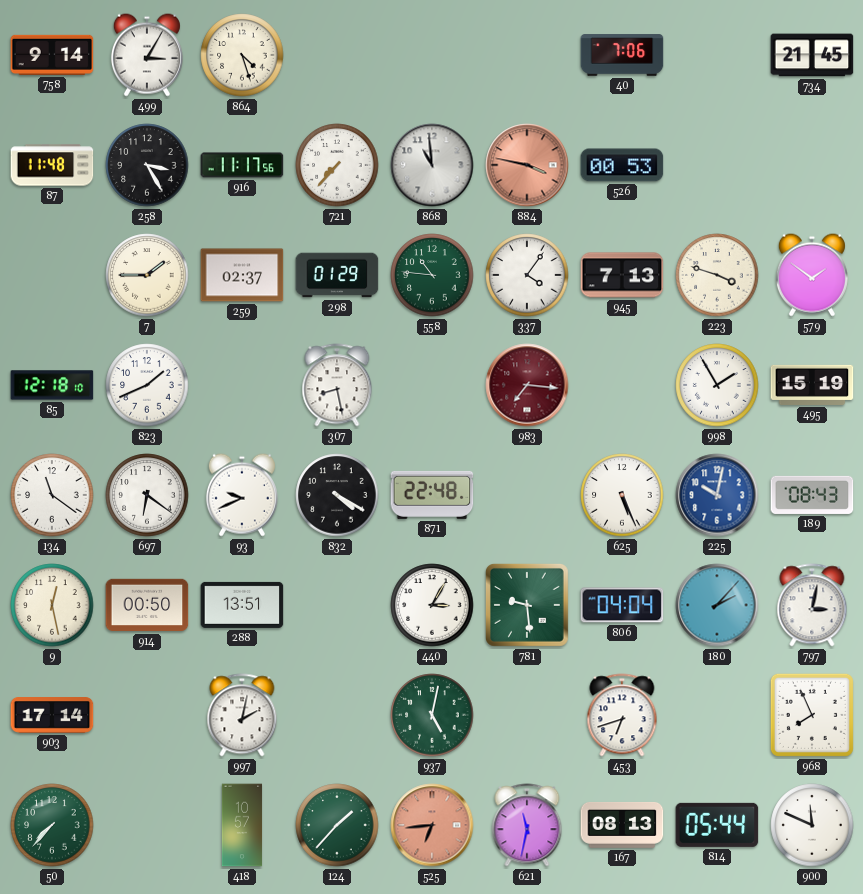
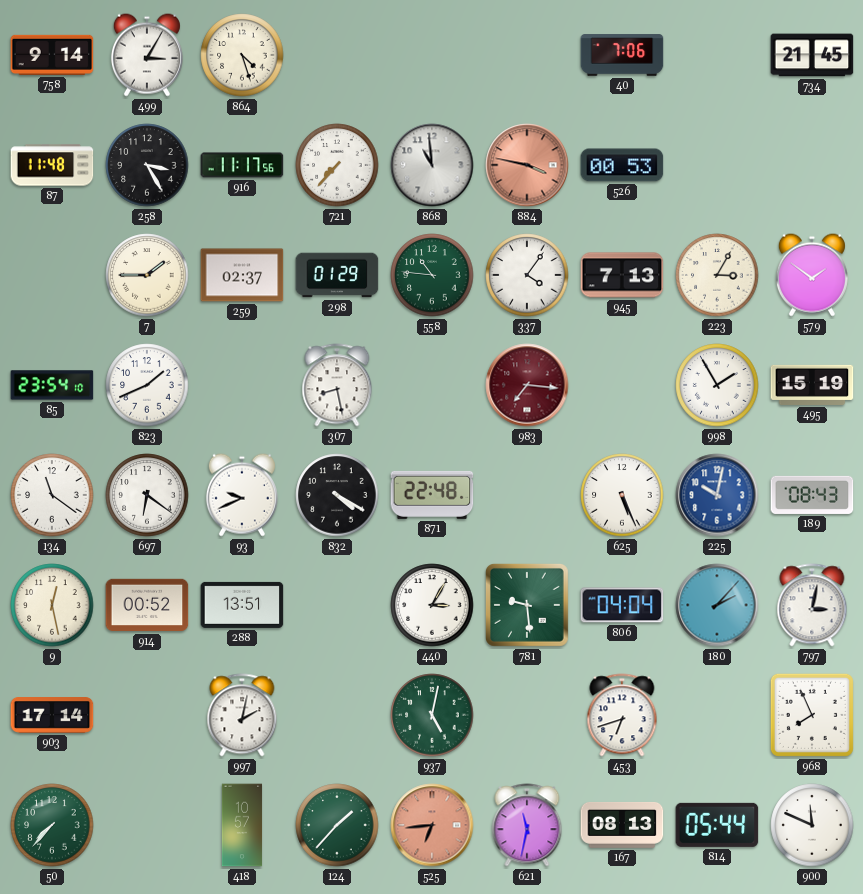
223: 3:48 -> 3:05 (717, 275)
85: 12:18 -> 23:54 (52, 385)
914: 00:50 -> 00:52 (147, 605)
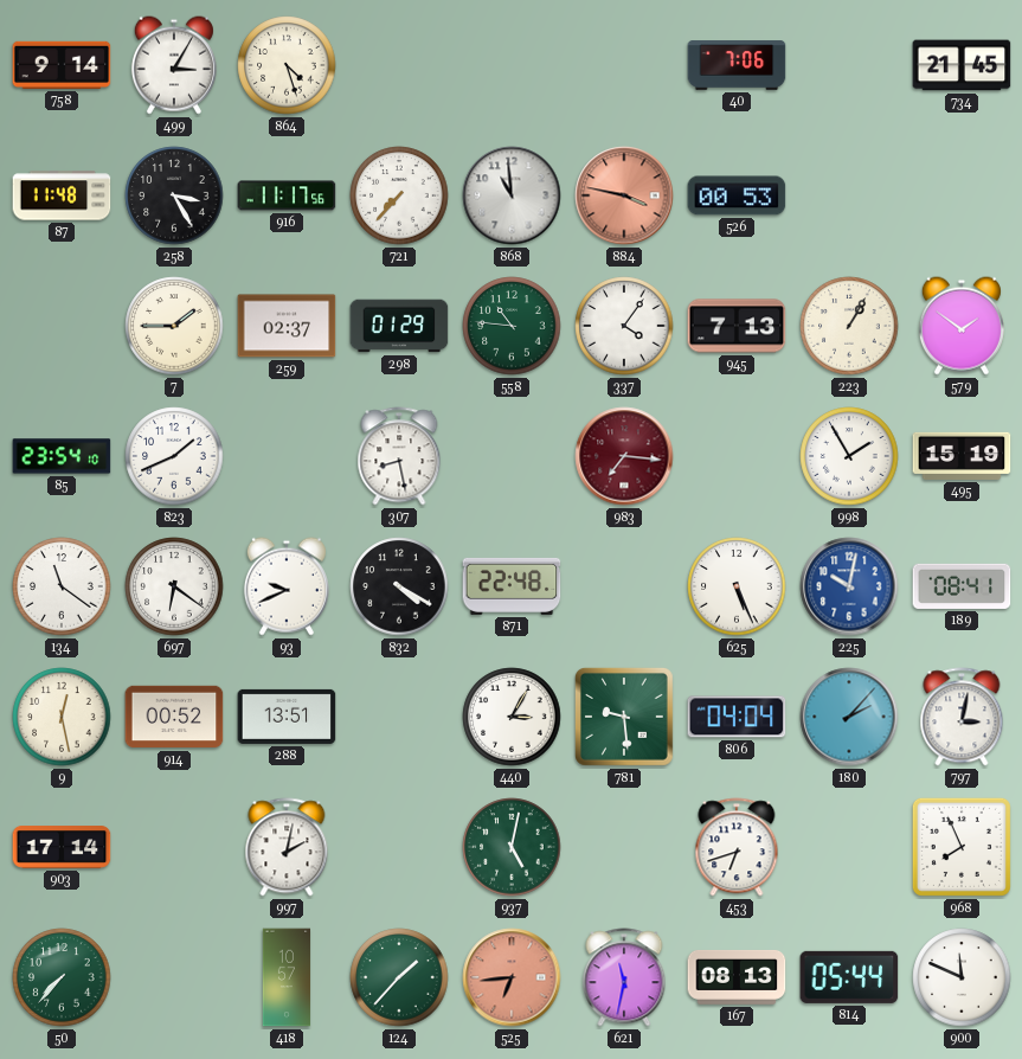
223: 3:05 -> 1:05 (849, 326)
189: 08:43 -> 08:41 (962, 586)
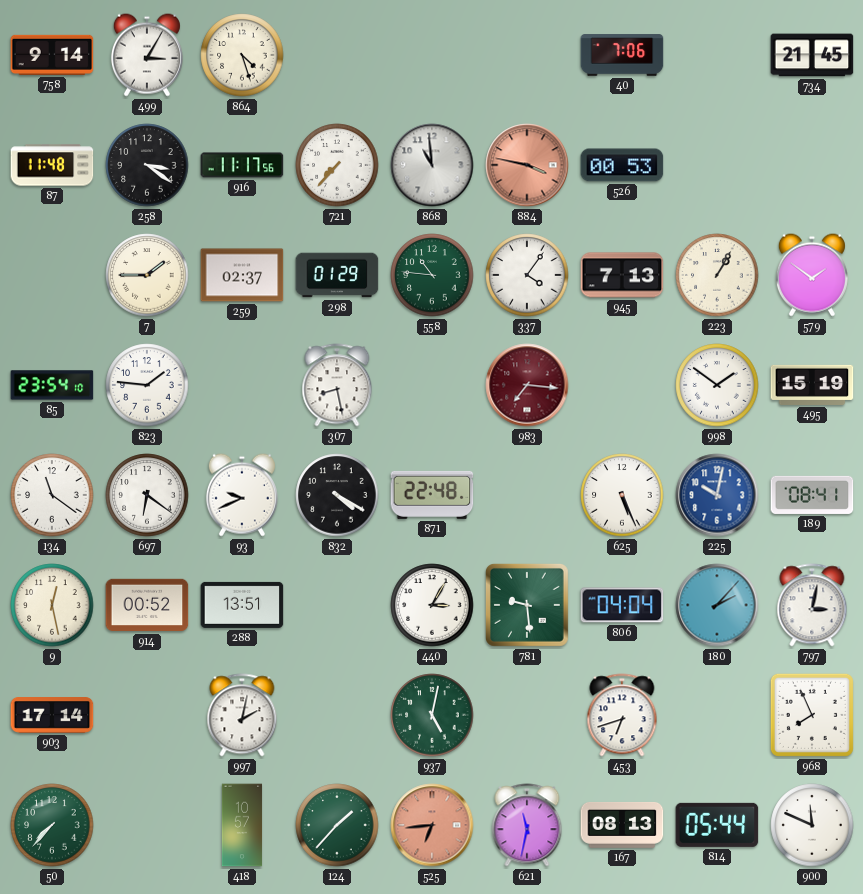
258: 3:25 -> 3:21 (147, 165)
823: 1:41 -> 1:46 (147, 385)
998: 1:55 -> 1:51 (717, 385)
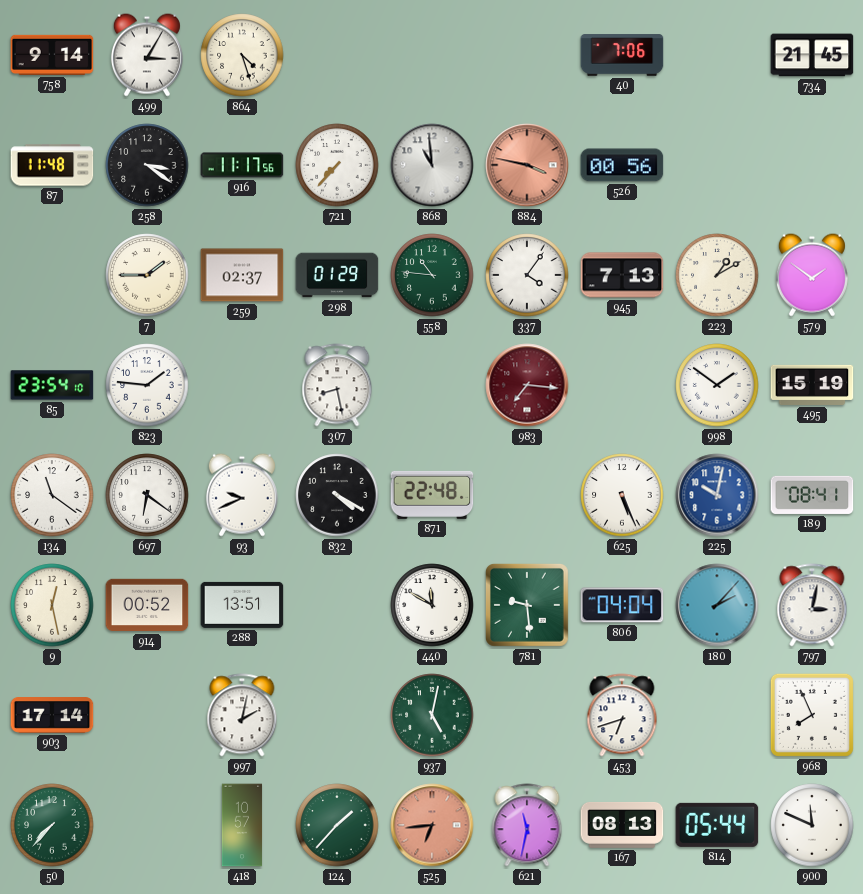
526: 00:53 -> 00:56 (622, 165)
223: 1:05 -> 1:10 (717, 275)
440: 3:05 -> 11:50 (432, 605)
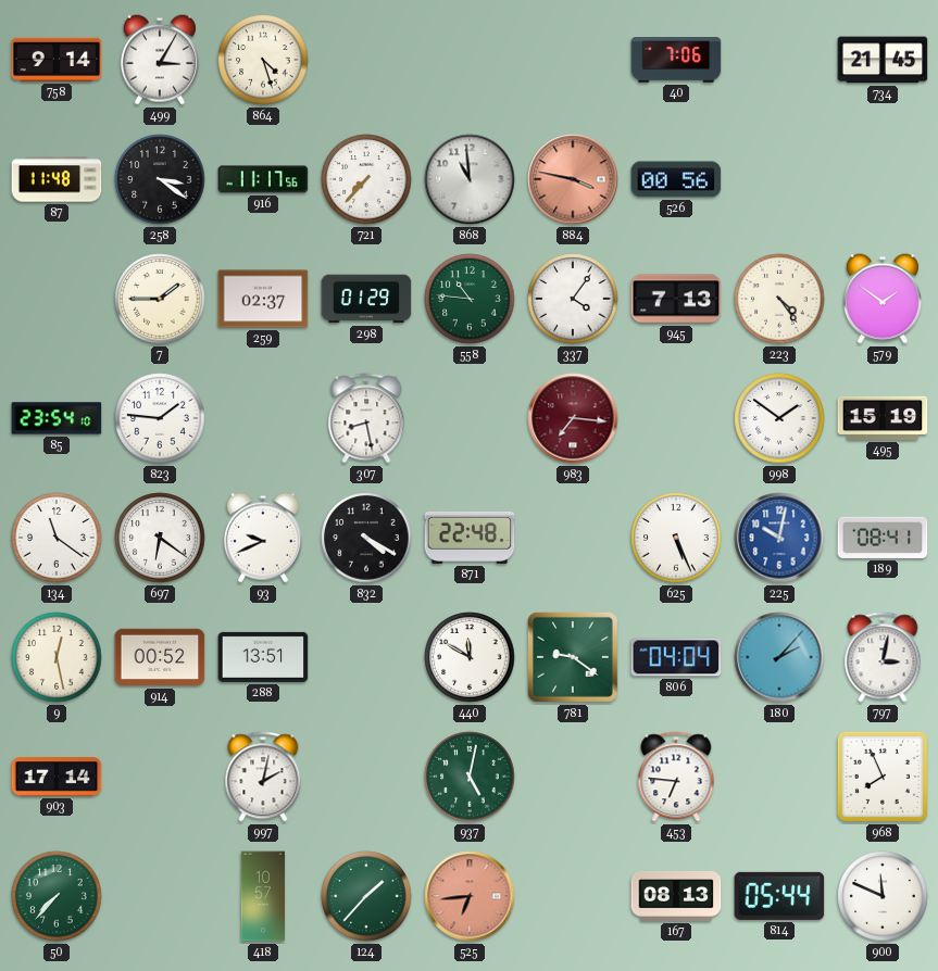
223: 1:10 -> 4:24 (779, 299)
781: 9:29 -> 9:21 (574, 658)
453: 6:42 -> 6:46 (676, 777)
621: 11:32 -> none (527, 825)
